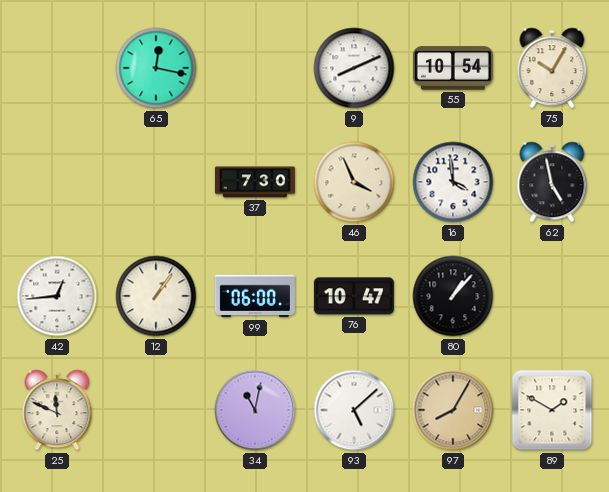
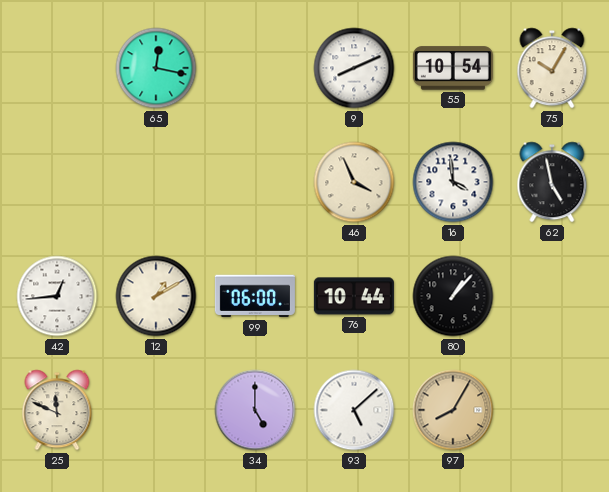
37: 7:30 -> none (255, 182)
12: 1:06 -> 1:10 (156, 296)
76: 10:47 -> 10:44 (354, 296)
34: 11:02 -> 5:00 (255, 410)
89: 1:50 -> none (552, 410)
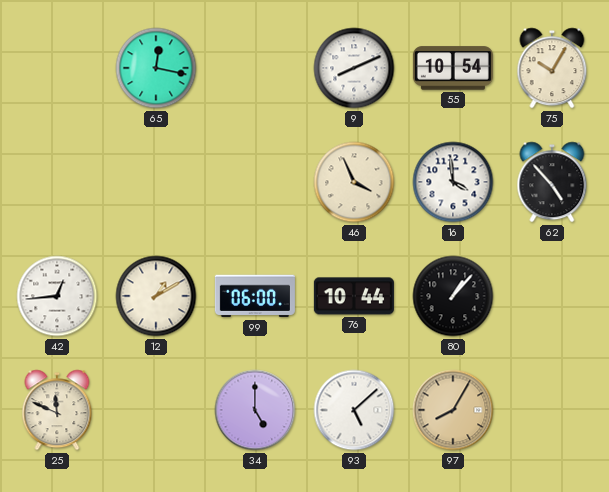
62: 4:58 -> 4:53 (552, 182)
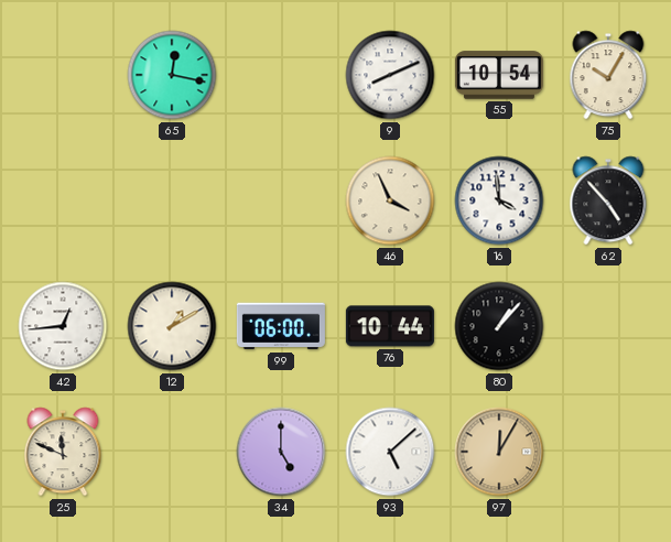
97: 8:05 -> 12:05 (499, 452)
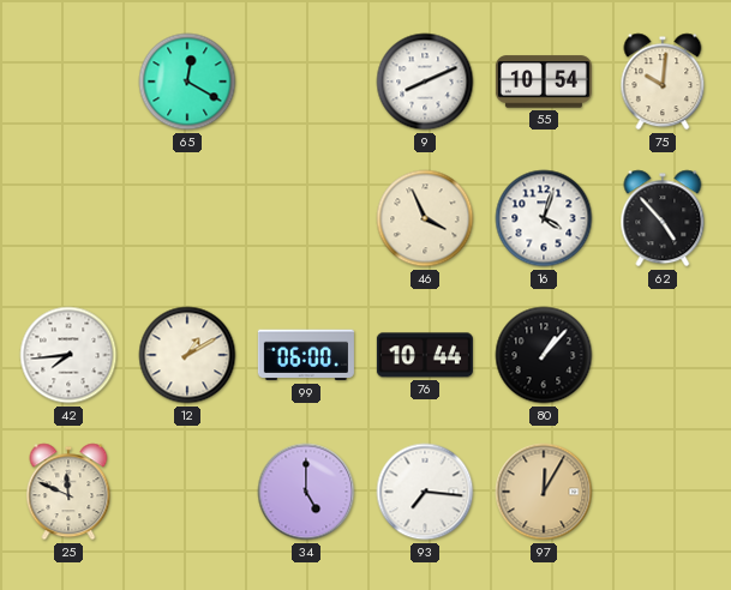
65: 12:17 -> 12:20 (187, 82)
75: 10:05 -> 10:01 (663, 82)
16: 3:59 -> 4:03 (544, 218)
42: 12:44 -> 7:44 (68, 355)
93: 5:08 -> 7:16 (425, 492)
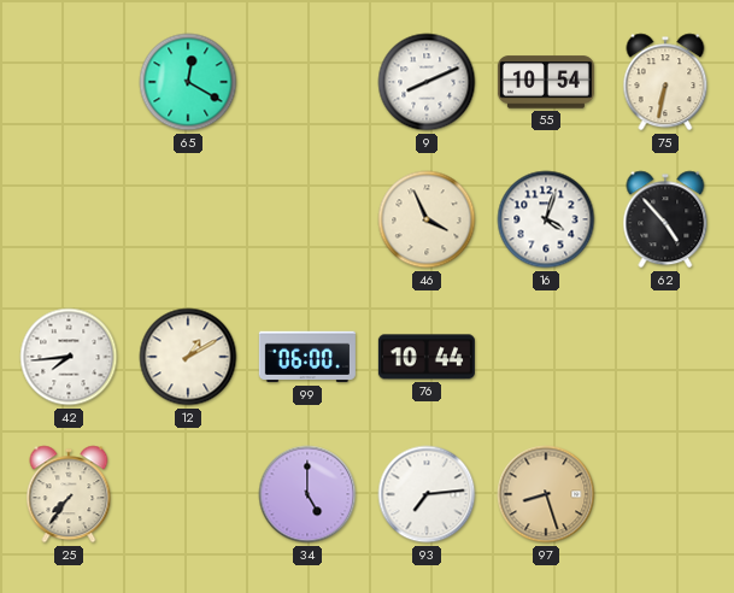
75: 10:01 -> 6:32 (665, 82)
80: 1:07 -> none (544, 355)
25: 11:49 -> 7:36 (69, 494)
93: 7:16 -> 7:14 (427, 494)
97: 12:05 -> 8:27 (546, 494)
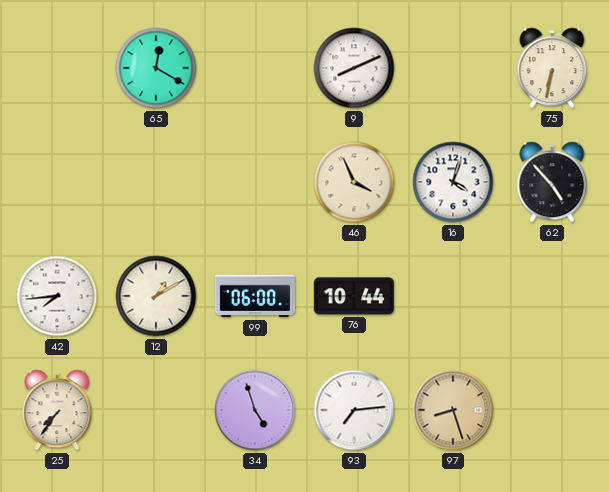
55: 10:54 -> none (546, 82)
34: 5:00 -> 4:57 (255, 410)
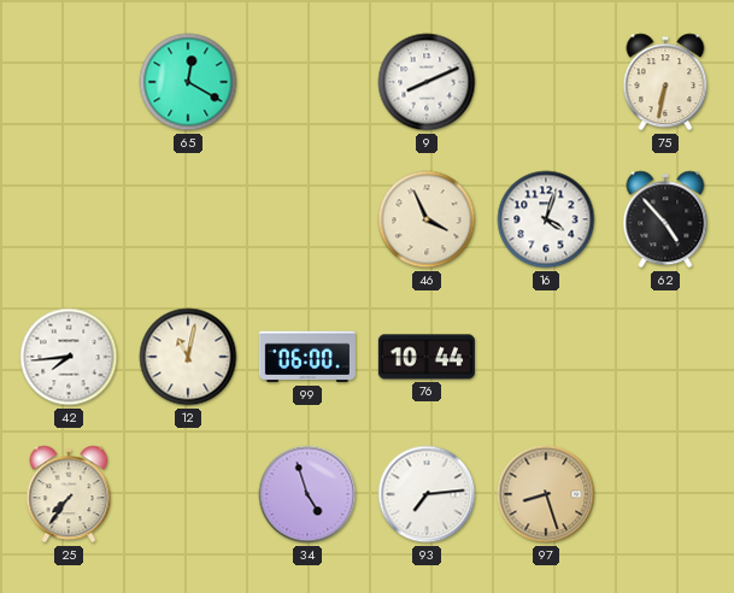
12: 1:10 -> 11:02 (188, 357)
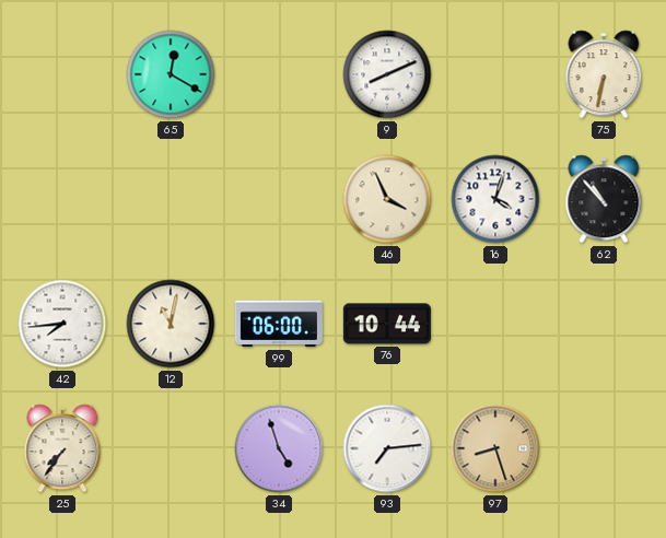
62: 4:53 -> 10:53 (604, 199)
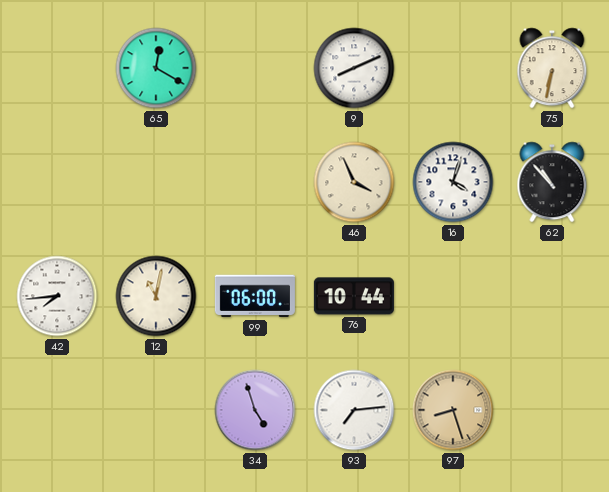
25: 7:36 -> none (62, 448)
